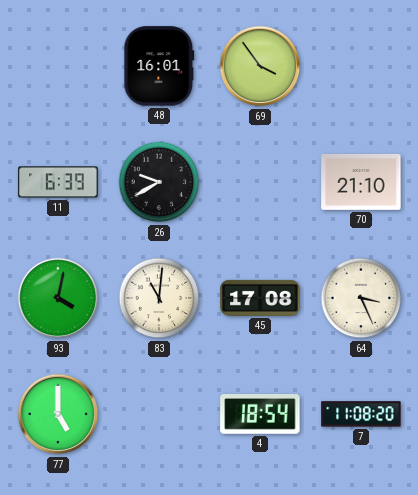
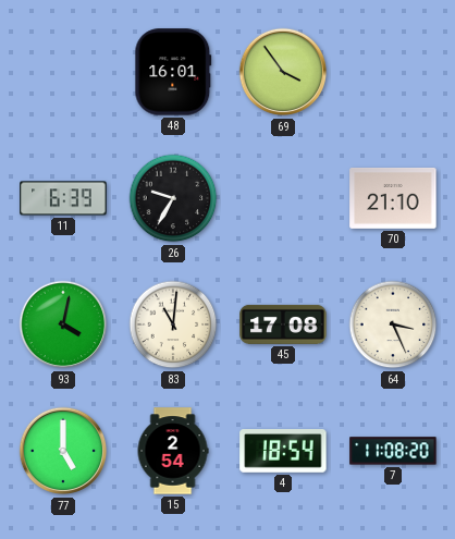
26: 9:40 -> 9:35 (173, 198)
15: none -> 2:54 (173, 451)
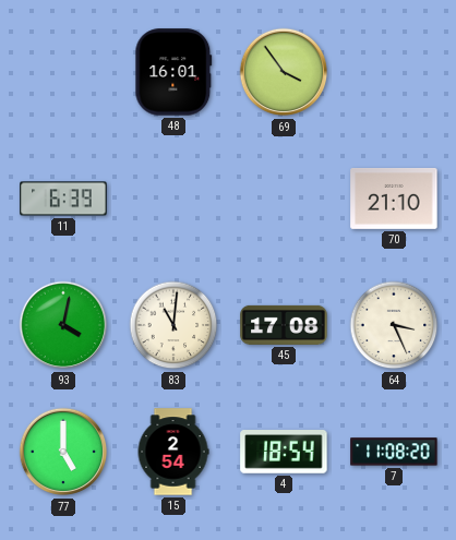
26: 9:35 -> none (173, 198)
